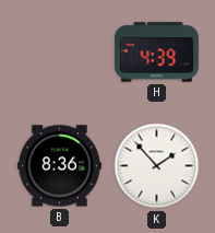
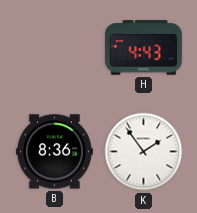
H: 4:39 -> 4:43 (143, 48)
K: 1:53 -> 1:54 (144, 152)
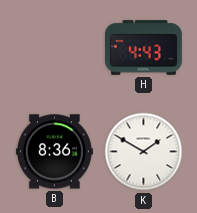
K: 1:54 -> 1:50 (144, 152)
